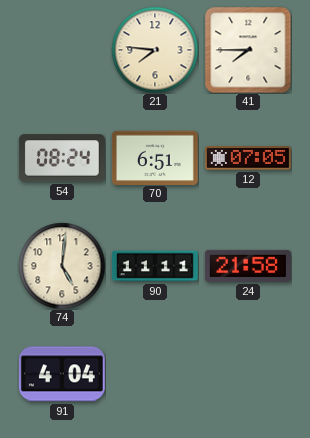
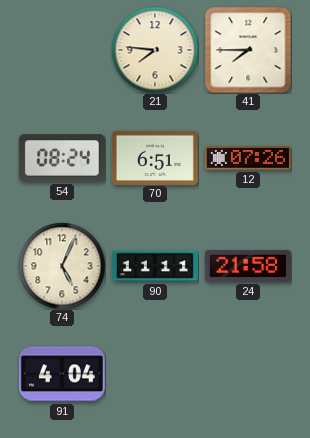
12: 07:05 -> 07:26 (248, 158)
74: 5:01 -> 5:04 (62, 266)
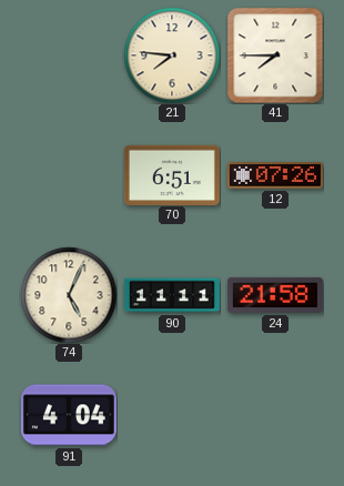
54: 08:24 -> none (62, 158)
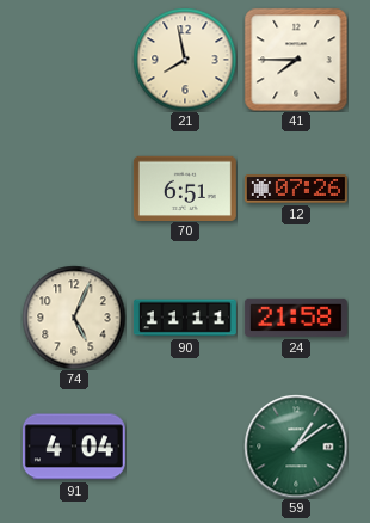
21: 7:46 -> 7:58 (185, 60)
59: none -> 1:09 (296, 447)
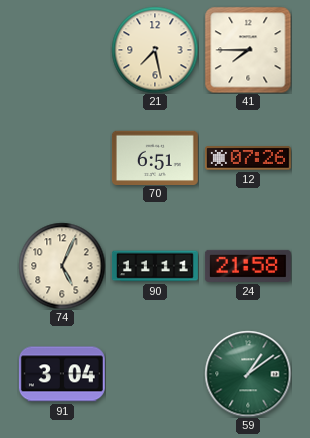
21: 7:58 -> 7:28 (155, 50)
91: 4:04 -> 3:04 (62, 374)
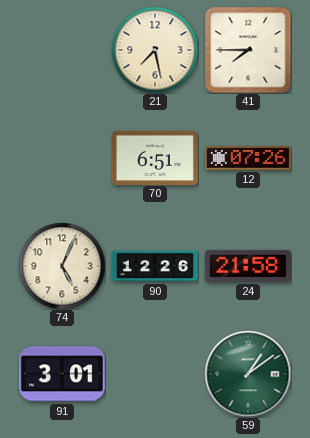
90: 11:11 -> 12:26 (155, 266)
91: 3:04 -> 3:01 (62, 374)
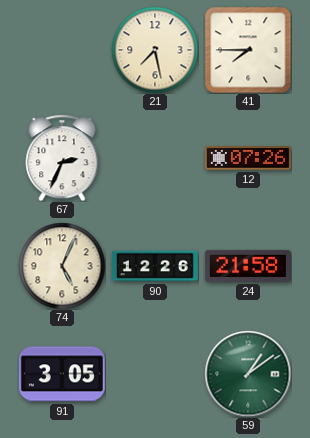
67: none -> 2:34 (62, 158)
70: 6:51 -> none (155, 157)
91: 3:01 -> 3:05 (62, 374)
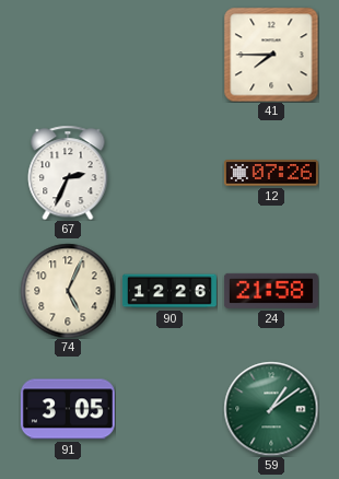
21: 7:28 -> none (155, 50)
